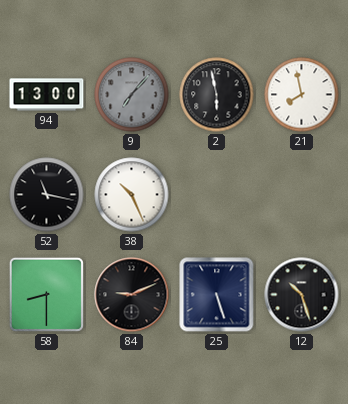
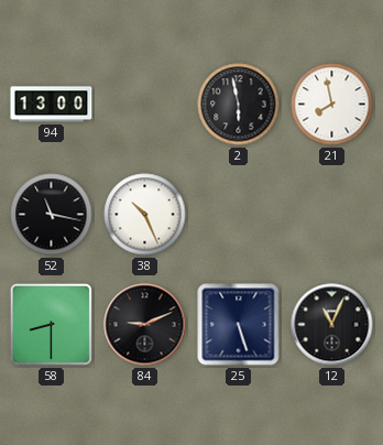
9: 7:07 -> none (132, 95)
12: 10:27 -> 11:04 (332, 325)
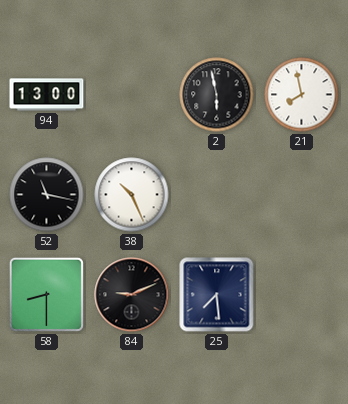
25: 5:27 -> 7:29 (217, 295)
12: 11:04 -> none (332, 325)
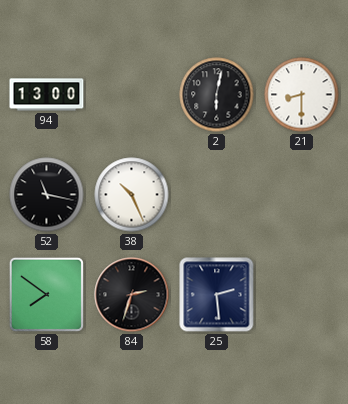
2: 5:58 -> 6:02 (217, 95)
21: 7:58 -> 8:30 (302, 95)
58: 8:30 -> 7:51 (46, 294)
84: 9:11 -> 2:33 (132, 295)
25: 7:29 -> 2:29 (217, 295)
